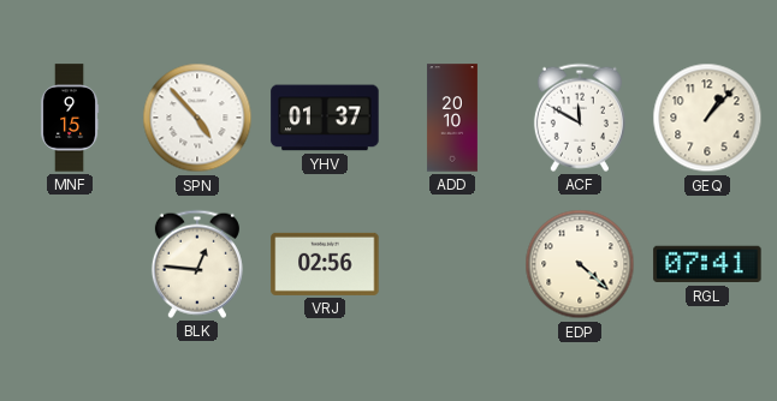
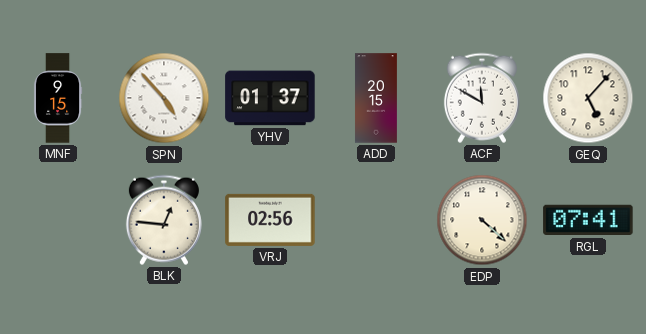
ADD: 20:10 -> 20:15 (376, 98)
GEQ: 1:07 -> 5:07 (588, 98)
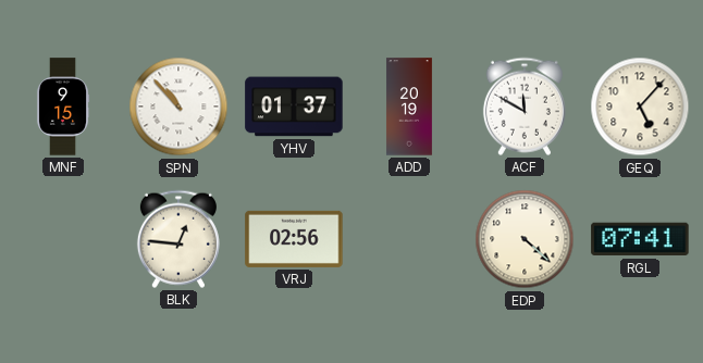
SPN: 4:53 -> 10:53 (178, 107)
ADD: 20:15 -> 20:19 (409, 107)
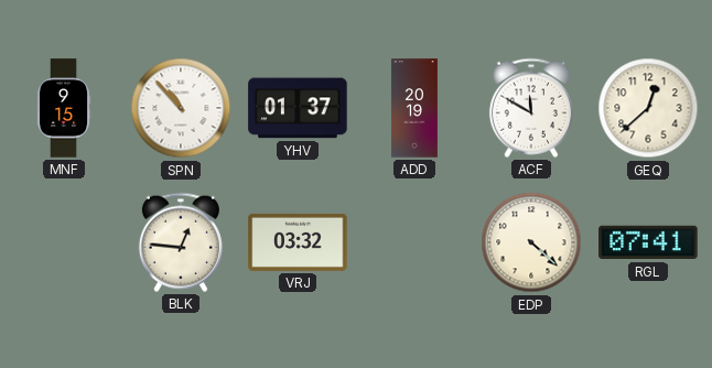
GEQ: 5:07 -> 12:38 (648, 108)
VRJ: 02:56 -> 03:32 (298, 242)
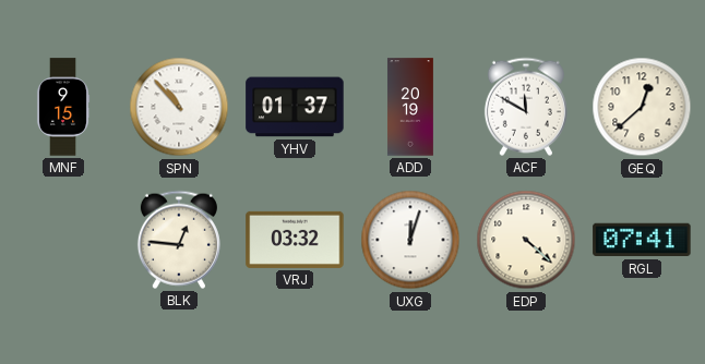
UXG: none -> 12:03 (410, 240)
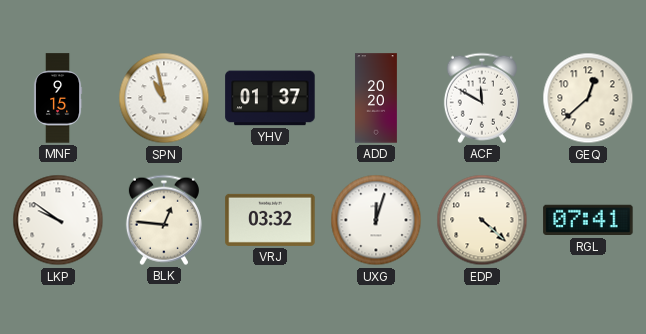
SPN: 10:53 -> 10:58 (164, 98)
ADD: 20:19 -> 20:20 (376, 98)
LKP: none -> 9:51 (58, 220)
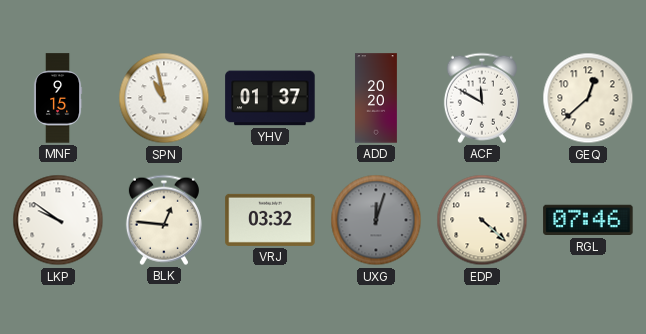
UXG dial: white -> grey (376, 220)
RGL: 07:41 -> 07:46 (588, 220)
